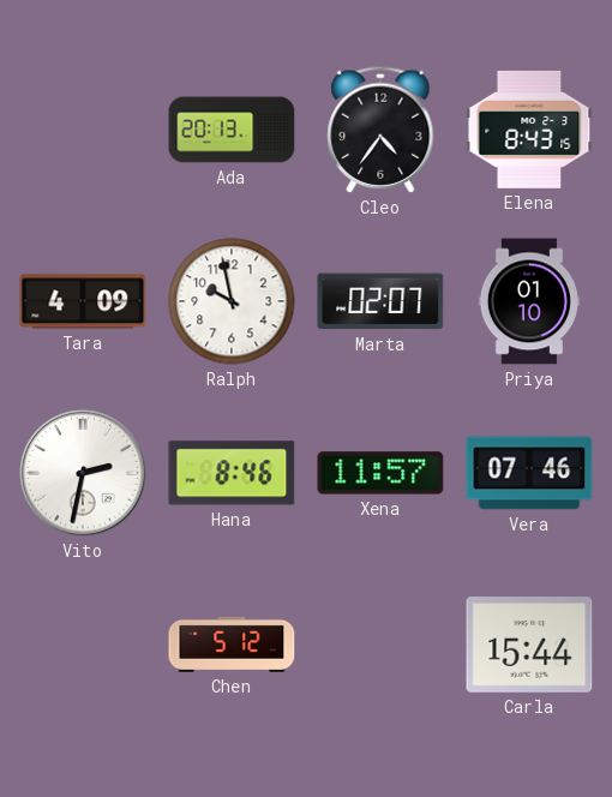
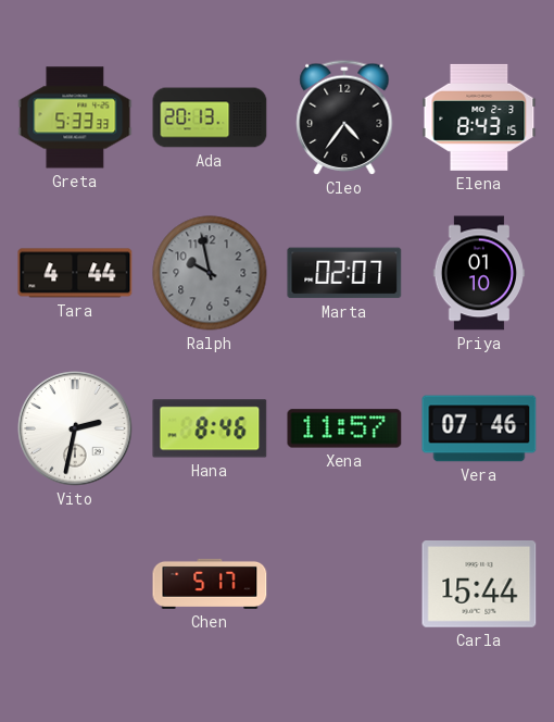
Greta: none -> 5:33 (75, 117)
Tara: 4:09 -> 4:44 (75, 273)
Ralph dial: white -> grey (210, 273)
Chen: 5:12 -> 5:17 (210, 584)
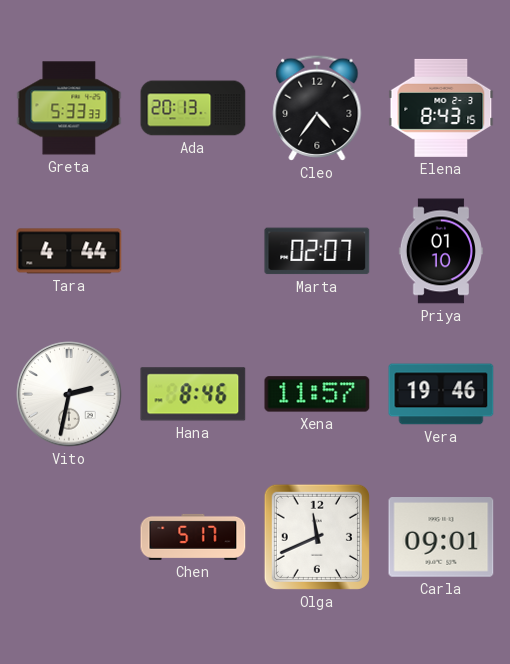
Ralph: 9:58 -> none (210, 273)
Vera: 07:46 -> 19:46 (441, 394)
Olga: none -> 11:41 (317, 537)
Carla: 15:44 -> 09:01 (441, 538)
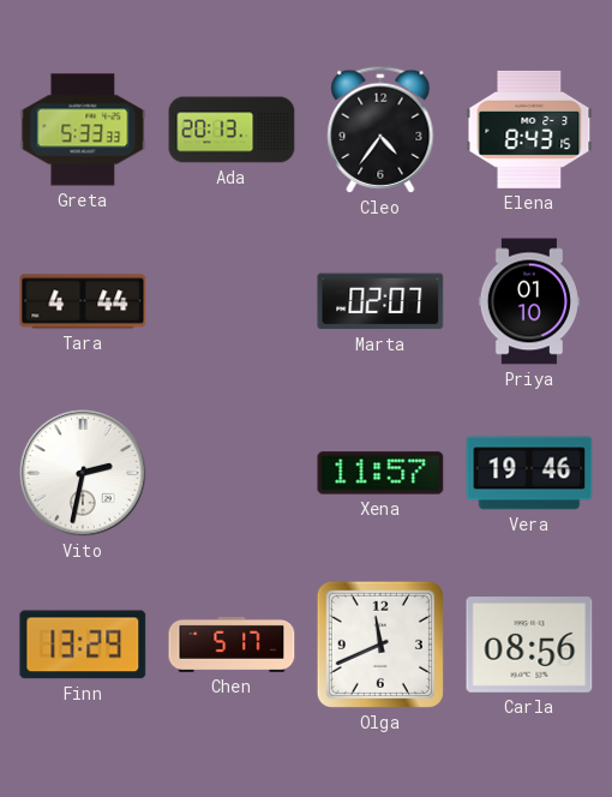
Hana: 8:46 -> none (193, 394)
Finn: none -> 13:29 (83, 645)
Carla: 09:01 -> 08:56 (529, 646)
